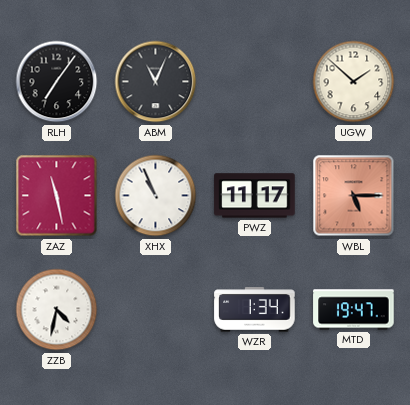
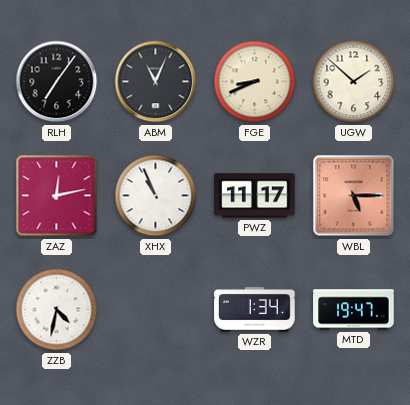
FGE: none -> 8:41 (255, 82)
ZAZ: 11:28 -> 12:13 (57, 196)
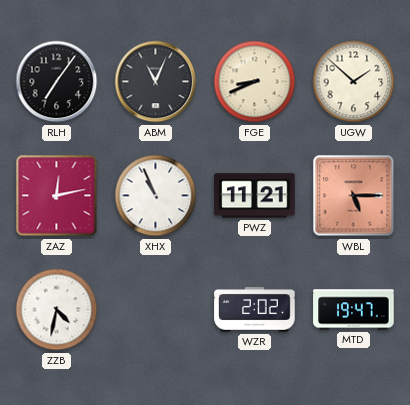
PWZ: 11:17 -> 11:21 (255, 196)
WZR: 1:34 -> 2:02 (255, 310)
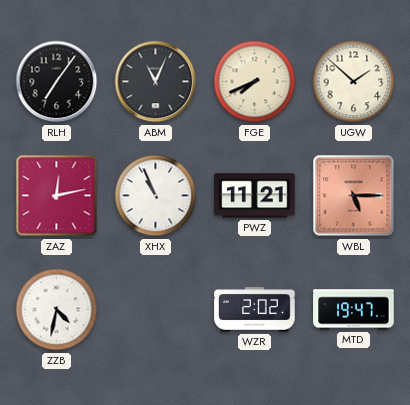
FGE: 8:41 -> 7:41 (255, 82)
